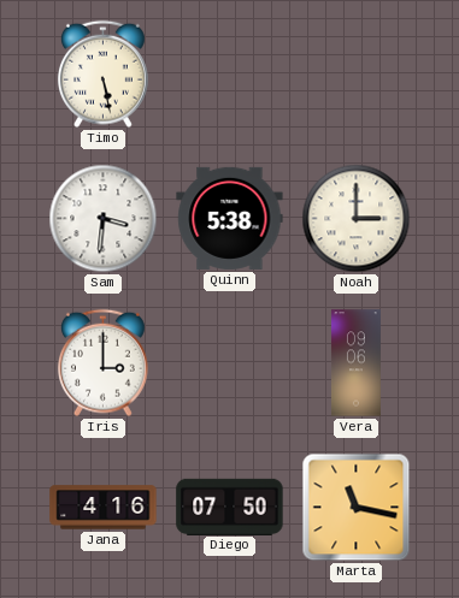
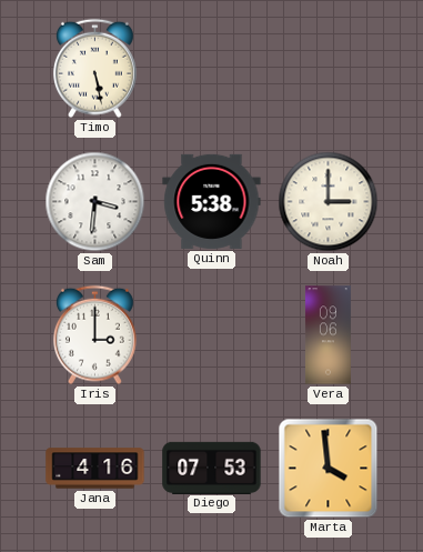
Diego: 07:50 -> 07:53 (212, 468)
Marta: 11:17 -> 3:59 (329, 469)
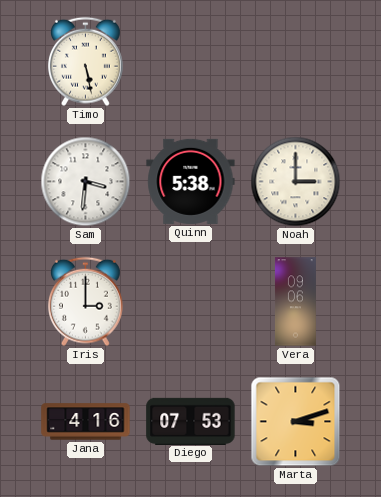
Marta: 3:59 -> 3:12 (296, 422)
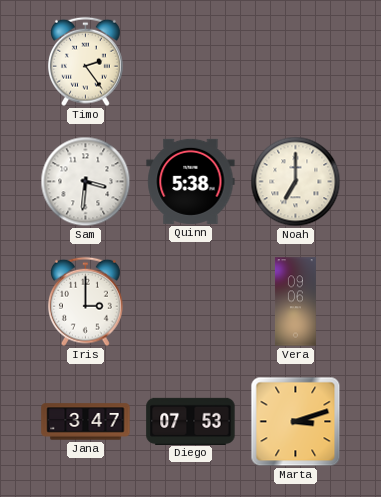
Timo: 5:28 -> 2:24 (86, 62)
Noah: 3:00 -> 7:00 (296, 182)
Jana: 4:16 -> 3:47 (86, 422)
